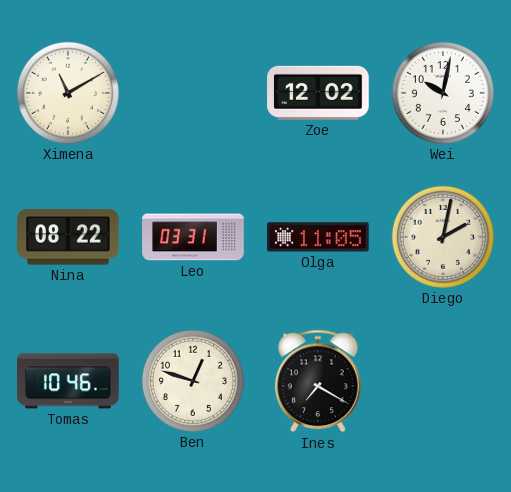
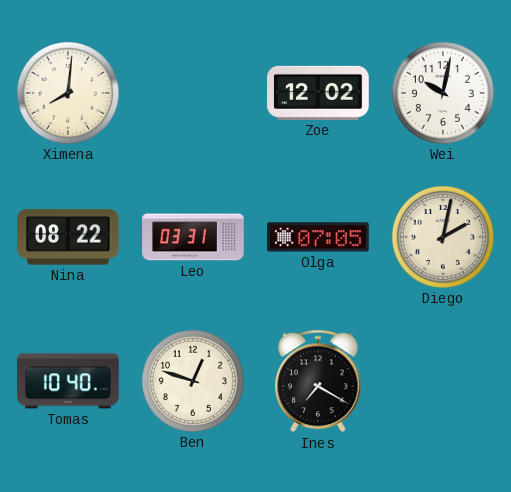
Ximena: 11:10 -> 8:01 (68, 93)
Olga: 11:05 -> 07:05 (318, 237)
Tomas: 10:46 -> 10:40 (68, 381)
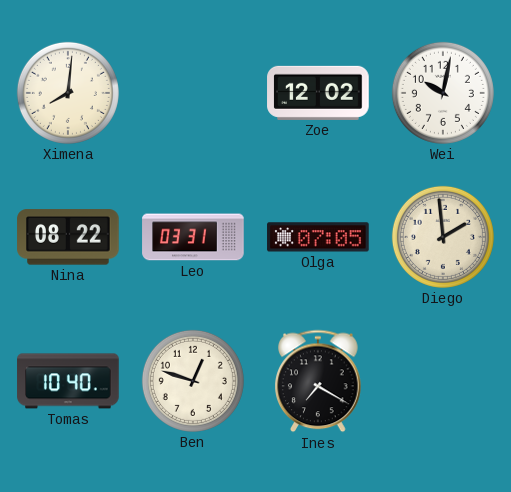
Diego: 2:02 -> 1:59 (443, 237)
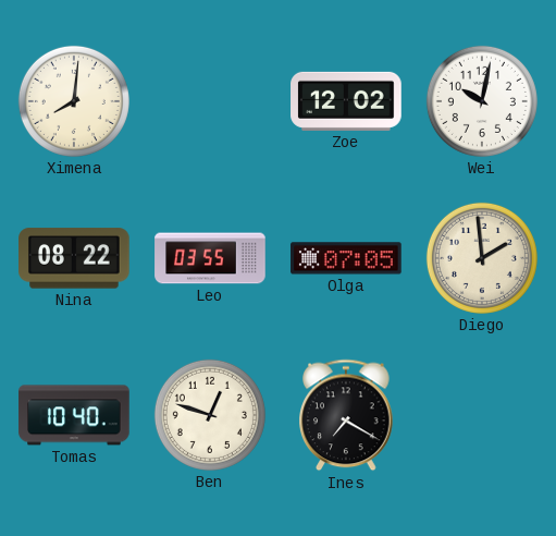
Leo: 03:31 -> 03:55 (210, 258)
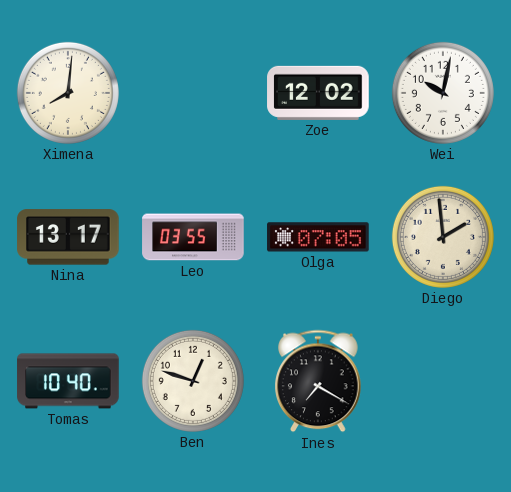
Nina: 08:22 -> 13:17 (68, 237)
